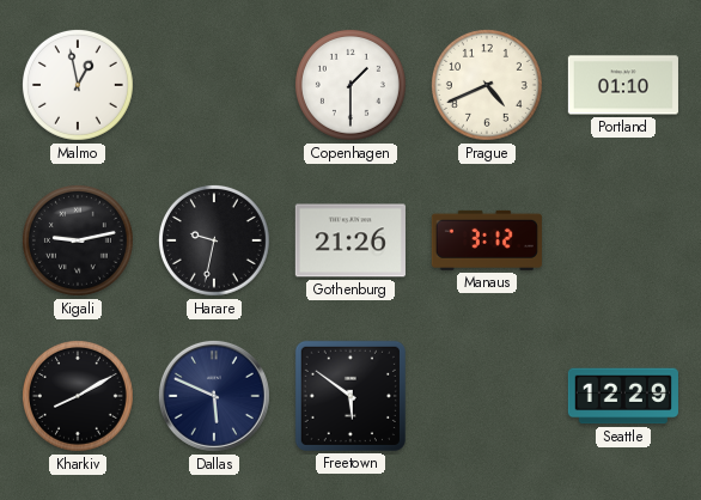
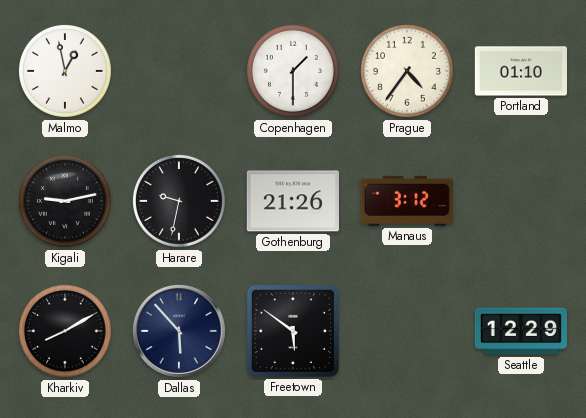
Prague: 4:41 -> 4:36 (407, 71)
Dallas: 5:49 -> 5:53 (179, 331)
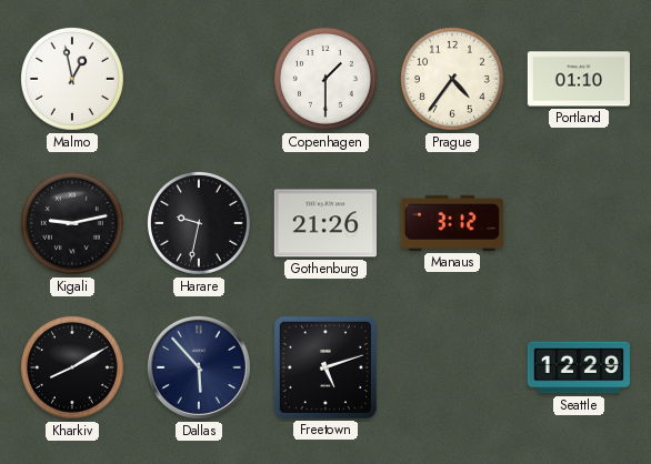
Freetown: 5:51 -> 5:12 (325, 367)
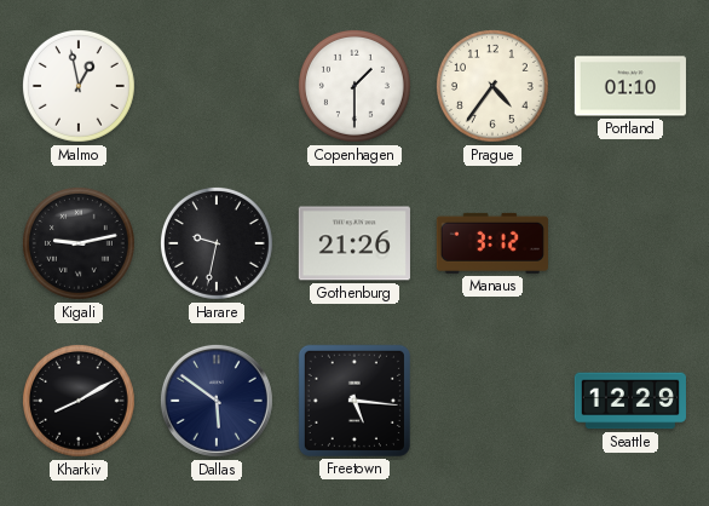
Dallas: 5:53 -> 5:51 (217, 401)
Freetown: 5:12 -> 5:16 (354, 401)
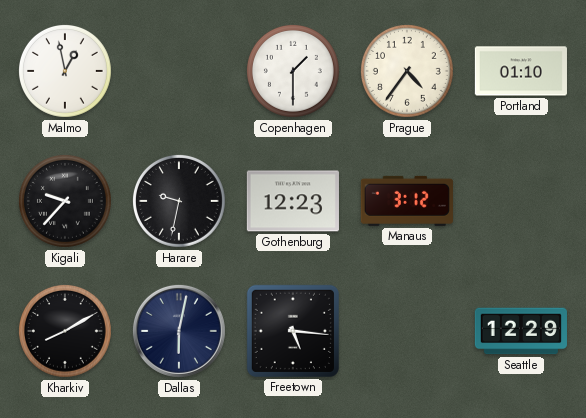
Kigali: 9:13 -> 9:37 (65, 201)
Gothenburg: 21:26 -> 12:23 (293, 201)
Dallas: 5:51 -> 6:02 (179, 331)
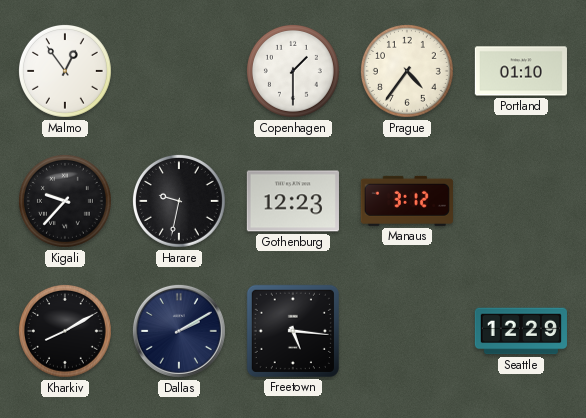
Malmo: 12:58 -> 12:54 (65, 71)
Dallas: 6:02 -> 2:10 (179, 331)
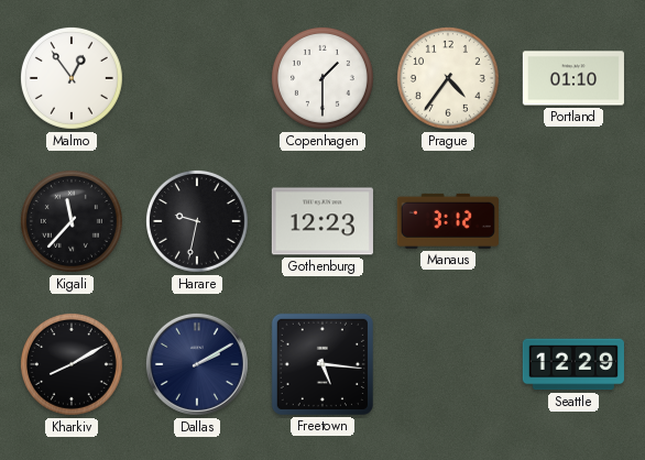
Kigali: 9:37 -> 11:37 (72, 221)
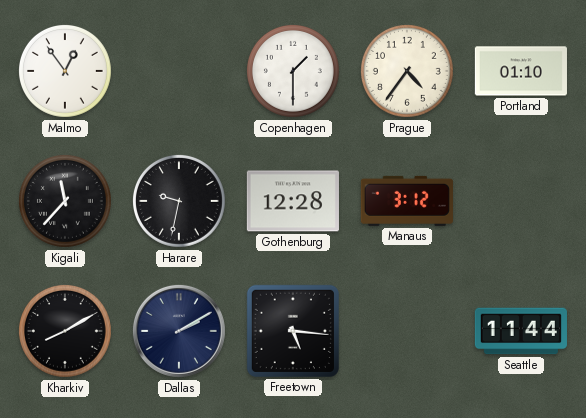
Gothenburg: 12:23 -> 12:28 (293, 201)
Seattle: 12:29 -> 11:44 (521, 331)
